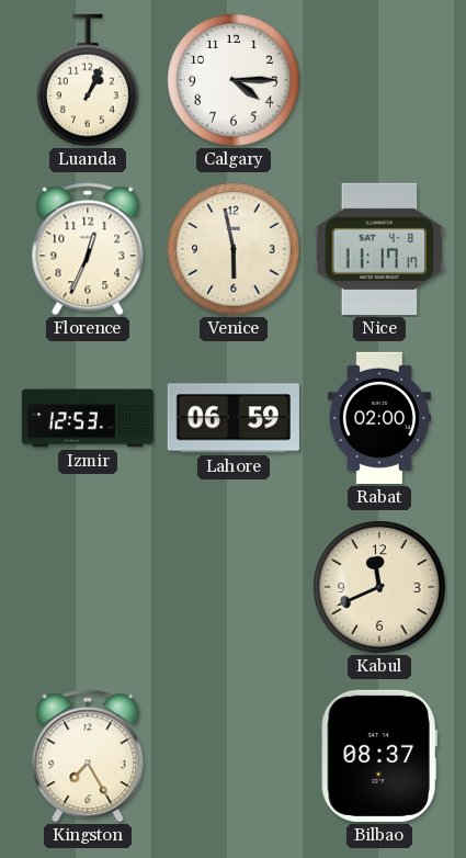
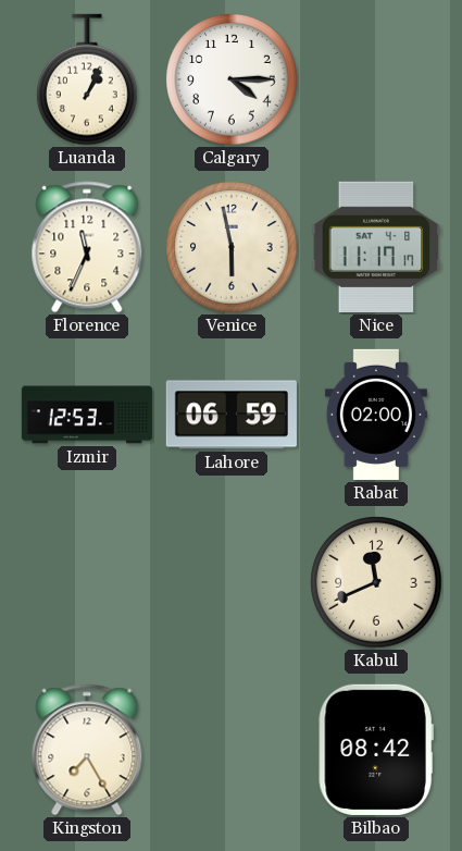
Florence: 12:34 -> 11:34 (87, 247)
Bilbao: 08:37 -> 08:42 (376, 750)
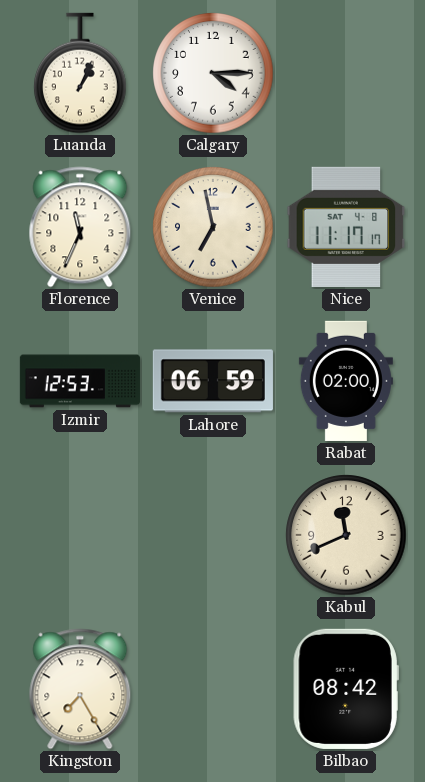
Venice: 5:58 -> 6:58 (213, 227)
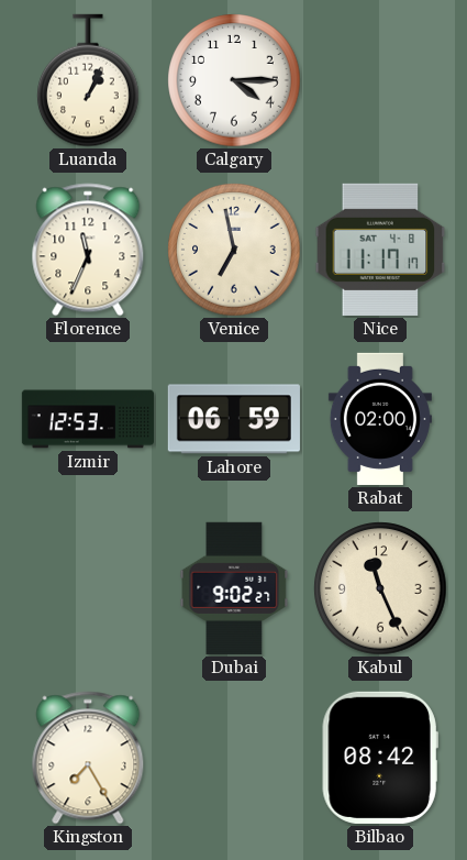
Dubai: none -> 9:02 (234, 588)
Kabul: 11:41 -> 11:26 (380, 588)
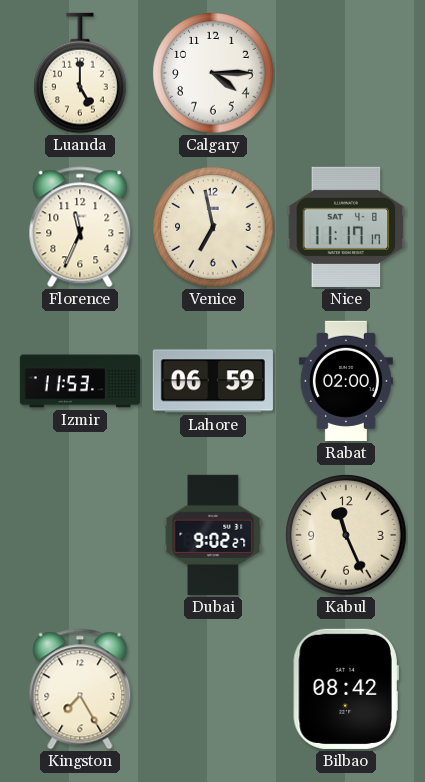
Luanda: 1:04 -> 5:00 (81, 73)
Izmir: 12:53 -> 11:53 (80, 381)
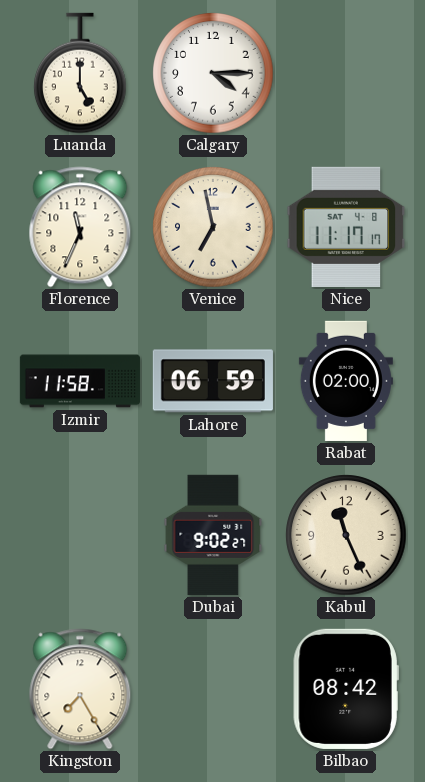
Izmir: 11:53 -> 11:58 (80, 381)
